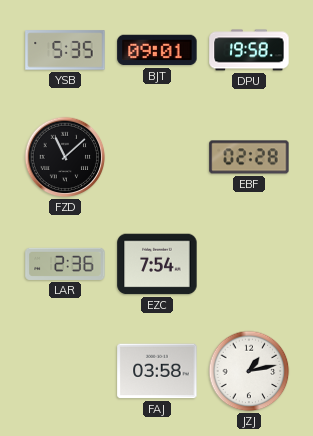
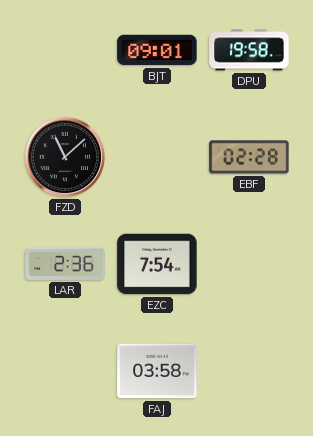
YSB: 5:35 -> none (65, 50)
JZJ: 1:13 -> none (249, 371)
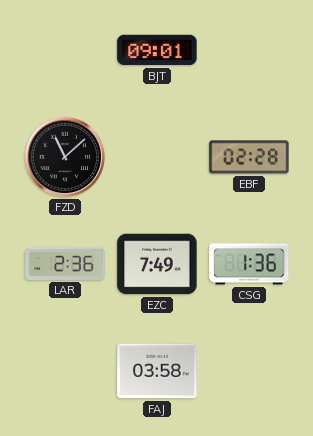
DPU: 19:58 -> none (249, 50)
EZC: 7:54 -> 7:49 (157, 264)
CSG: none -> 1:36 (249, 264)
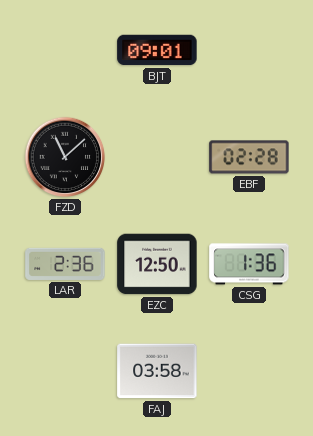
EZC: 7:49 -> 12:50 (157, 264)
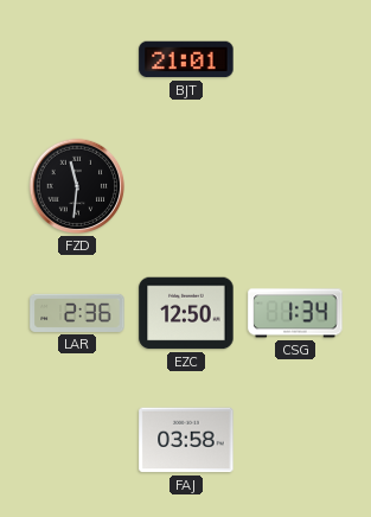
BJT: 09:01 -> 21:01 (186, 59)
FZD: 11:08 -> 11:31 (77, 186)
EBF: 02:28 -> none (249, 157)
CSG: 1:36 -> 1:34 (295, 313)
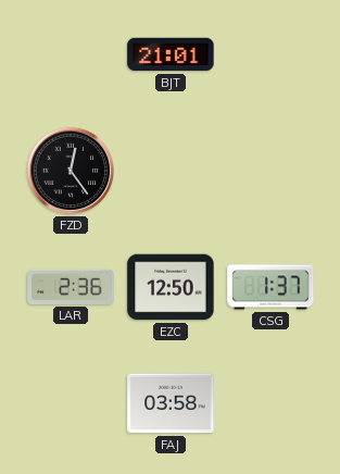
FZD: 11:31 -> 12:24 (71, 171)
CSG: 1:34 -> 1:37 (270, 287)
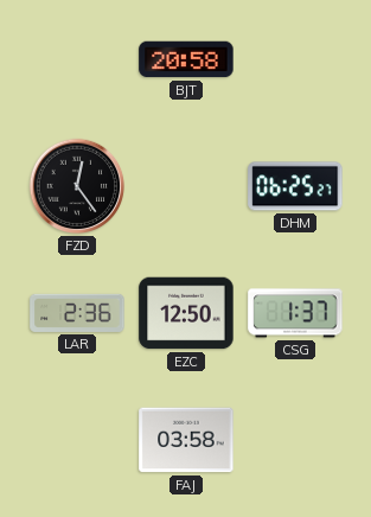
BJT: 21:01 -> 20:58 (186, 59)
DHM: none -> 06:25 (295, 186)
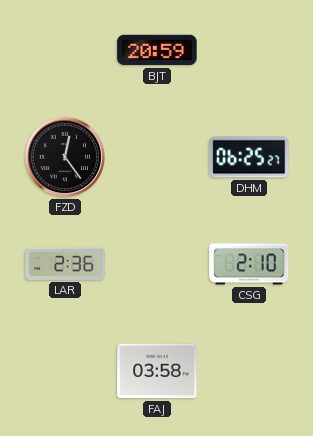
BJT: 20:58 -> 20:59 (157, 50)
EZC: 12:50 -> none (186, 313)
CSG: 1:37 -> 2:10 (249, 264)
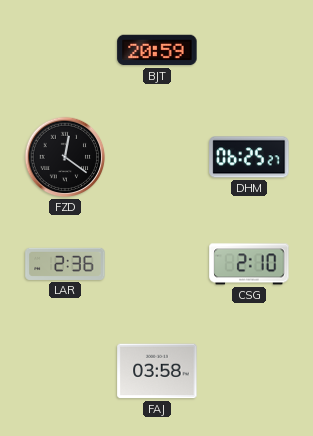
FZD: 12:24 -> 12:21 (65, 157)
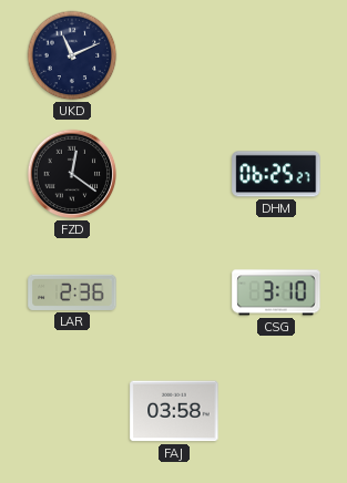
UKD: none -> 11:11 (72, 55)
BJT: 20:59 -> none (157, 50)
CSG: 2:10 -> 3:10 (276, 292)
